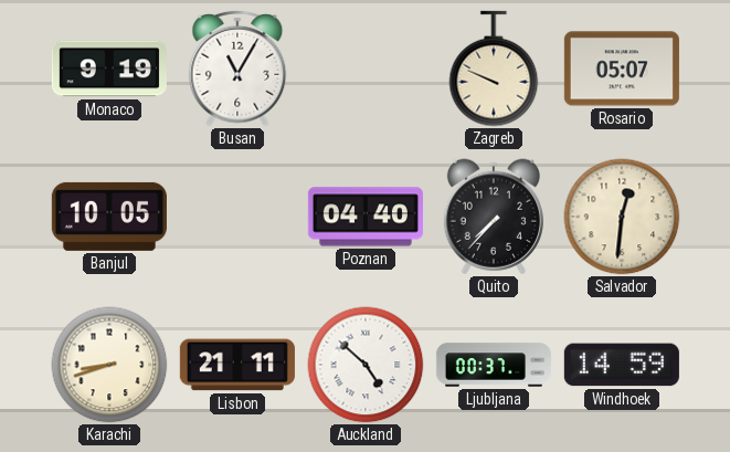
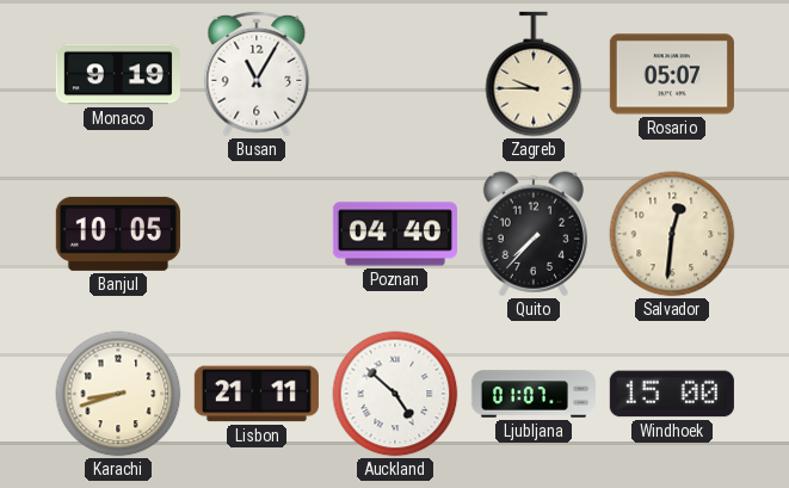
Zagreb: 9:49 -> 9:45 (534, 74)
Ljubljana: 00:37 -> 01:07 (534, 394)
Windhoek: 14:59 -> 15:00 (672, 394)
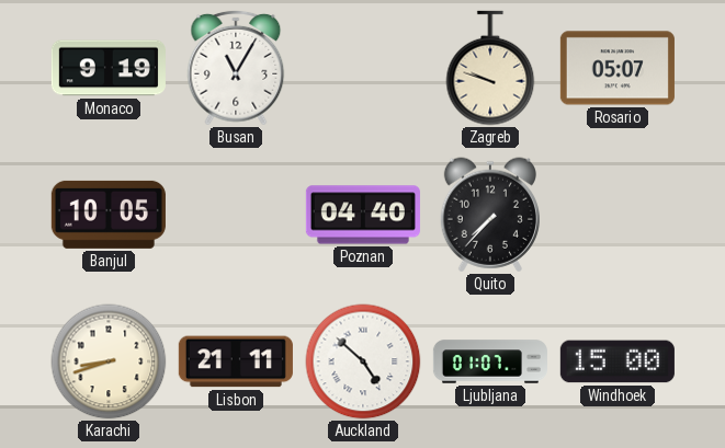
Zagreb: 9:45 -> 9:48 (490, 68)
Salvador: 12:31 -> none (672, 234)
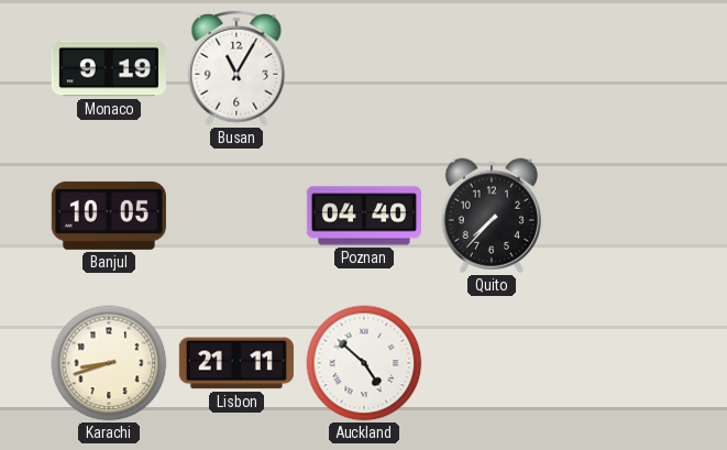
Zagreb: 9:48 -> none (490, 68)
Rosario: 05:07 -> none (618, 68)
Ljubljana: 01:07 -> none (490, 361)
Windhoek: 15:00 -> none (618, 361)
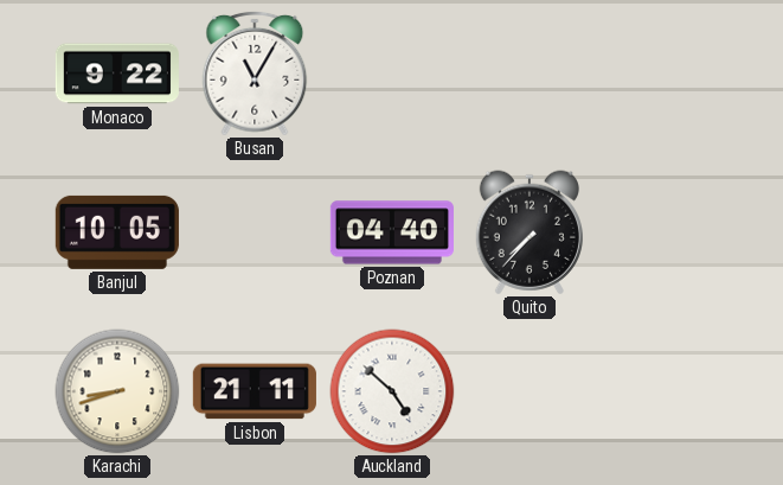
Monaco: 9:19 -> 9:22 (117, 74)
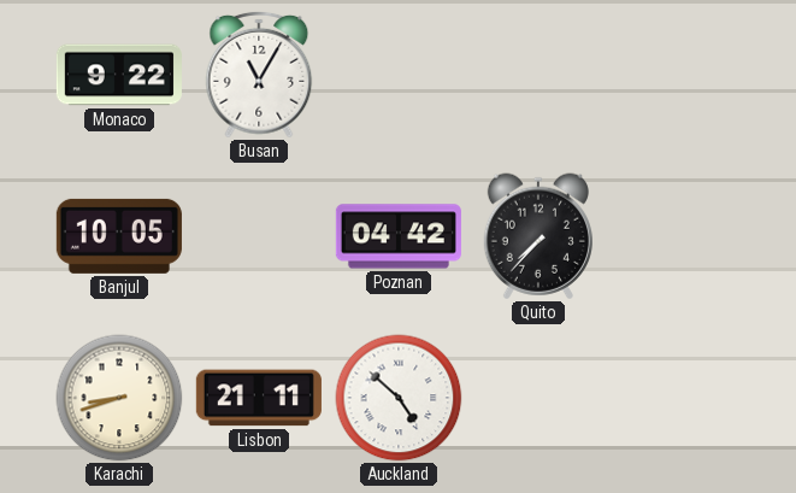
Poznan: 04:40 -> 04:42 (399, 236)
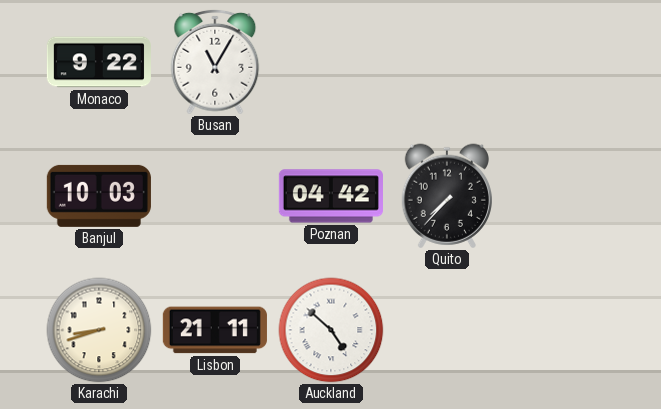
Banjul: 10:05 -> 10:03 (99, 196)
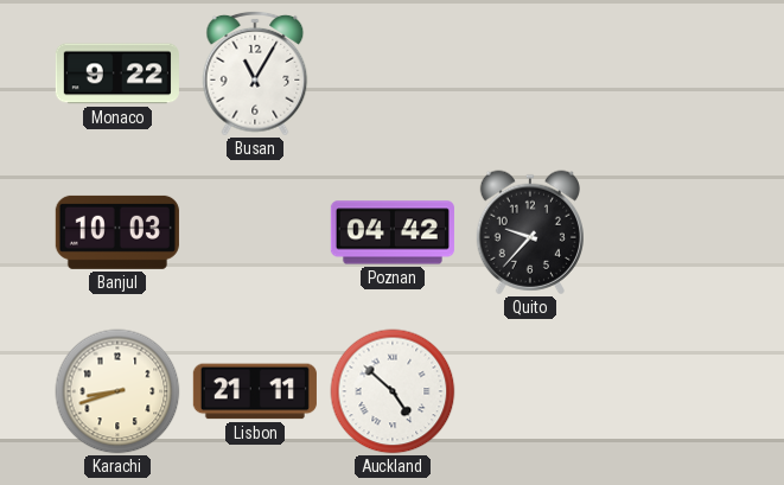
Quito: 7:37 -> 9:37 (530, 232)
